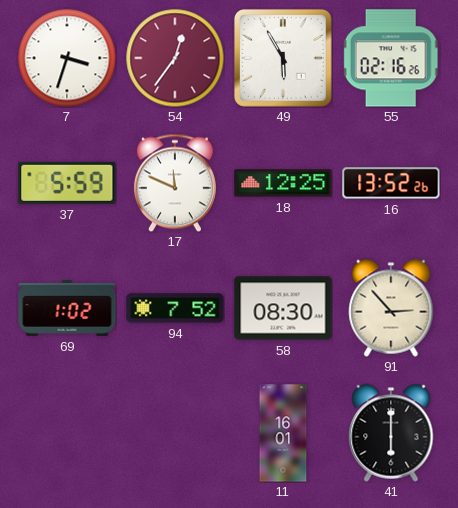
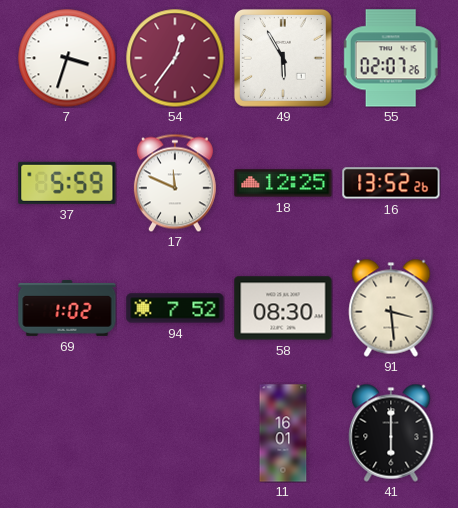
55: 02:16 -> 02:07 (391, 58)
91: 2:53 -> 3:29 (391, 308)
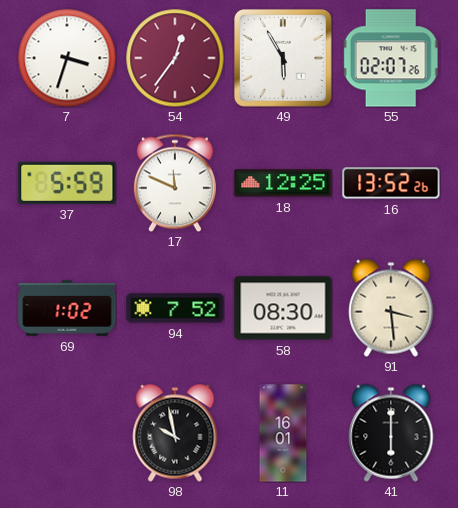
98: none -> 9:58 (175, 433)
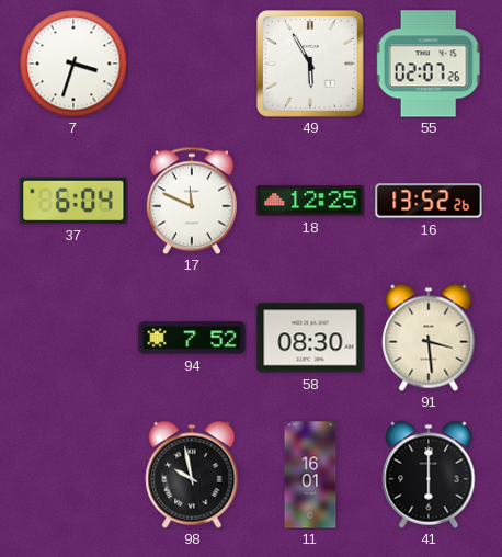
54: 12:36 -> none (175, 58)
37: 5:59 -> 6:04 (73, 201)
69: 1:02 -> none (67, 308)
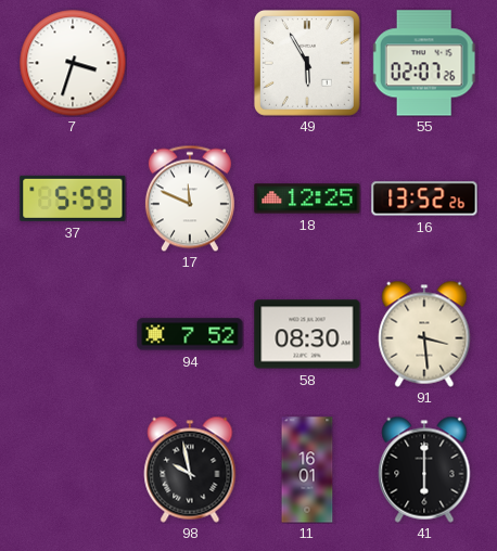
37: 6:04 -> 5:59 (73, 198)
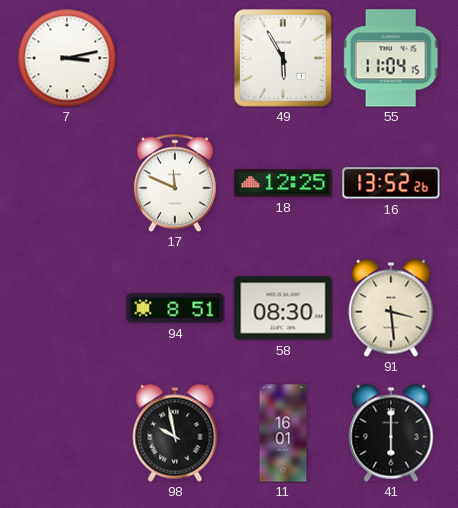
7: 3:33 -> 3:13 (67, 58)
55: 02:07 -> 11:04 (391, 58)
37: 5:59 -> none (73, 198)
94: 7:52 -> 8:51 (175, 308)
